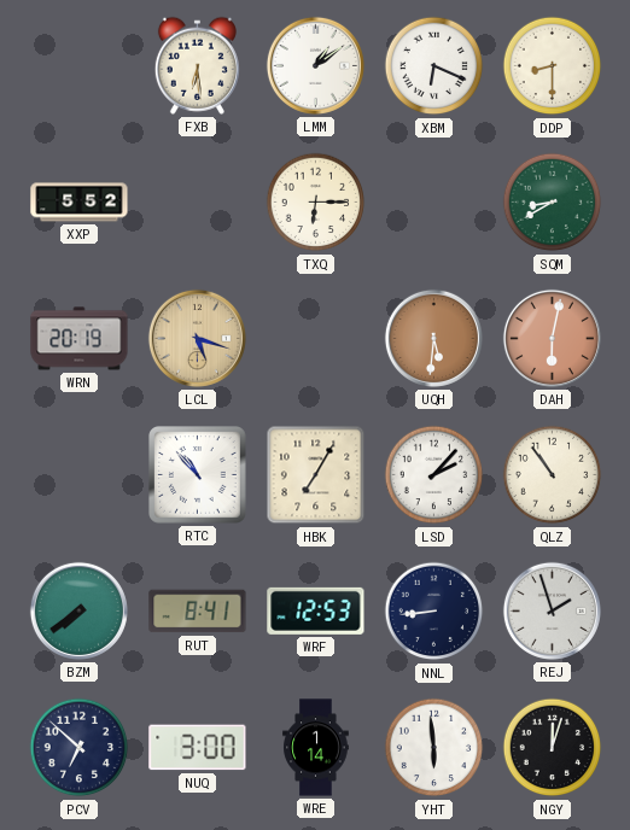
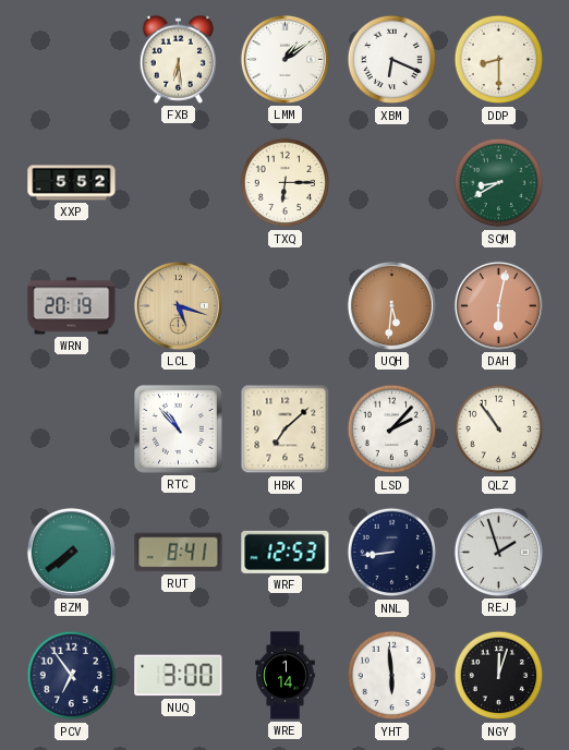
HBK: 7:05 -> 7:08 (286, 430)
PCV: 6:52 -> 6:54 (72, 676)
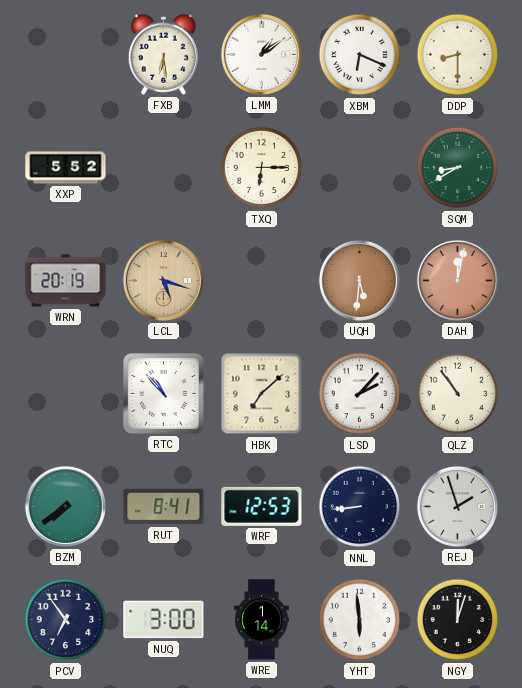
DAH: 6:02 -> 12:02 (457, 280)
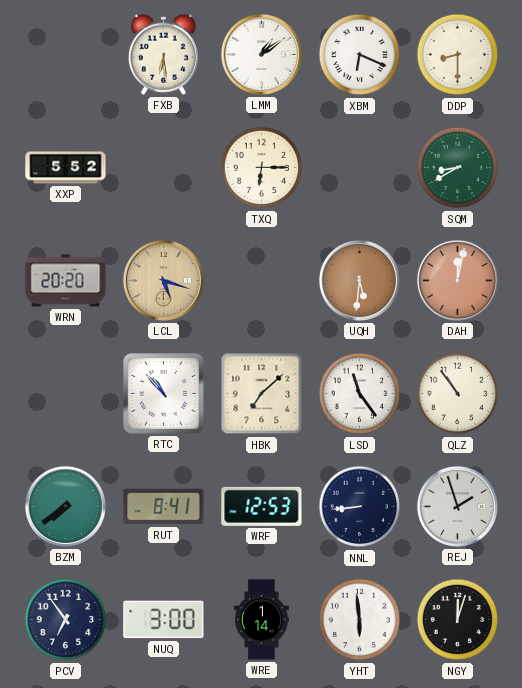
WRN: 20:19 -> 20:20 (66, 281)
LSD: 2:07 -> 11:24 (360, 394)
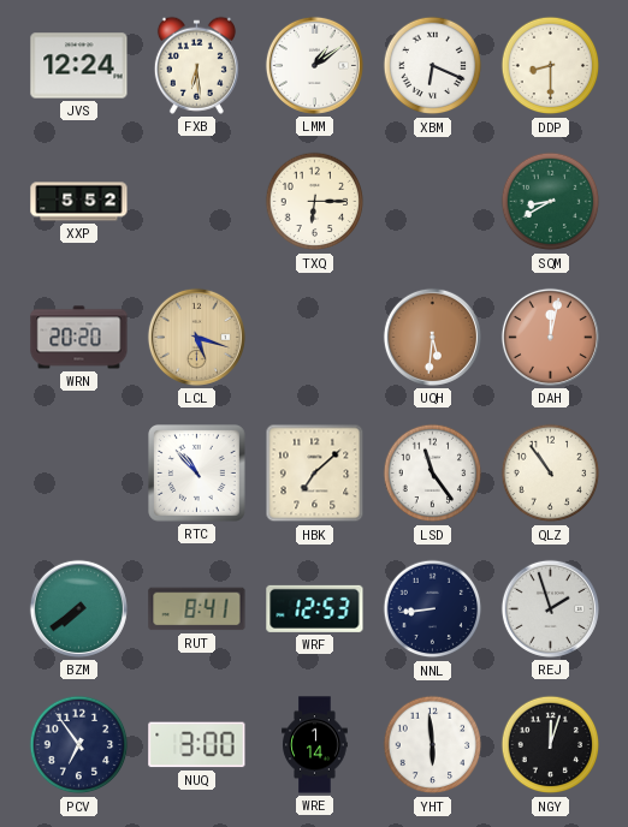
JVS: none -> 12:24 (79, 66)
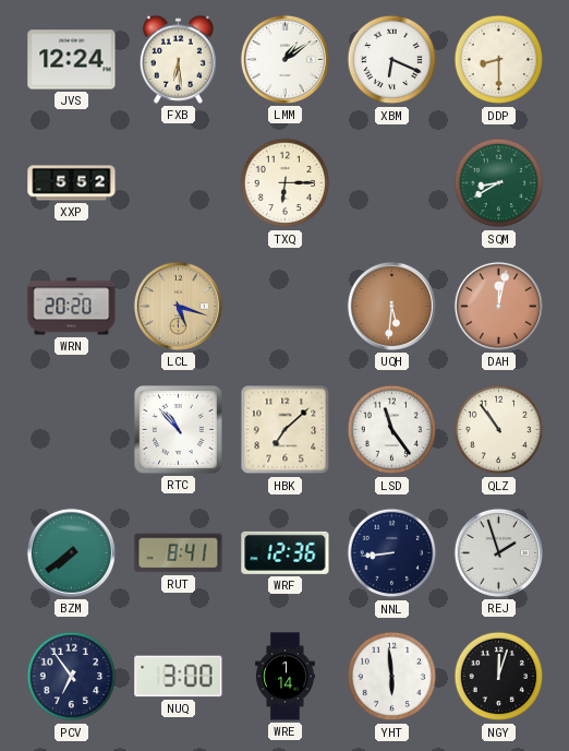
WRF: 12:53 -> 12:36 (286, 552)
